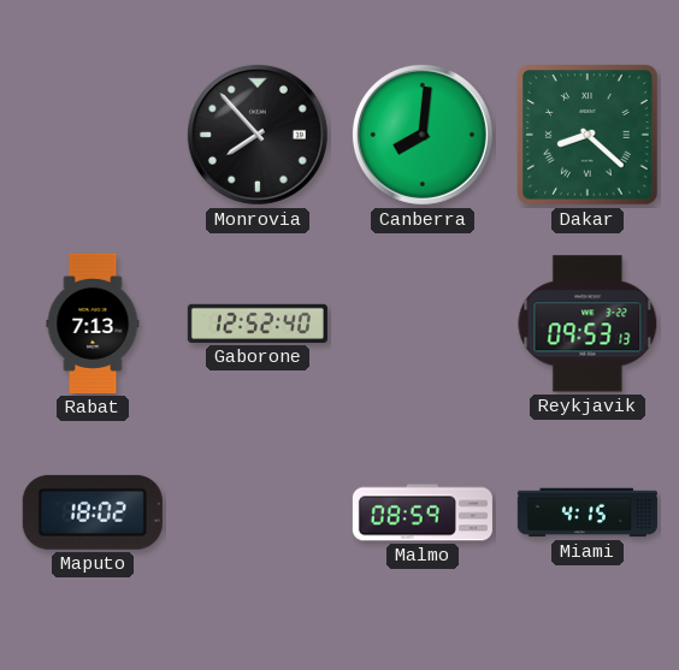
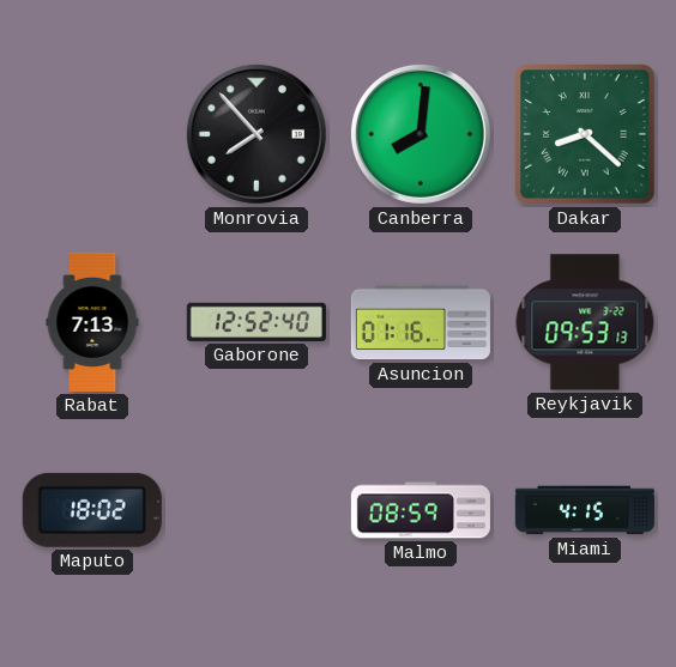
Asuncion: none -> 01:16 (421, 322)
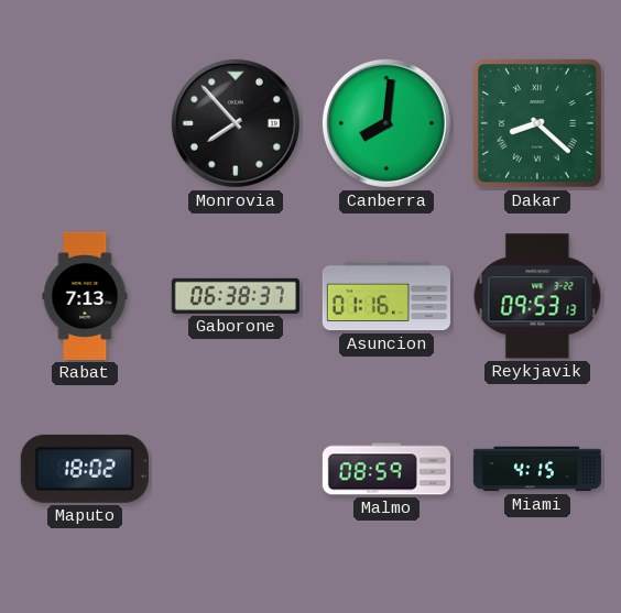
Gaborone: 12:52 -> 06:38 (236, 296)
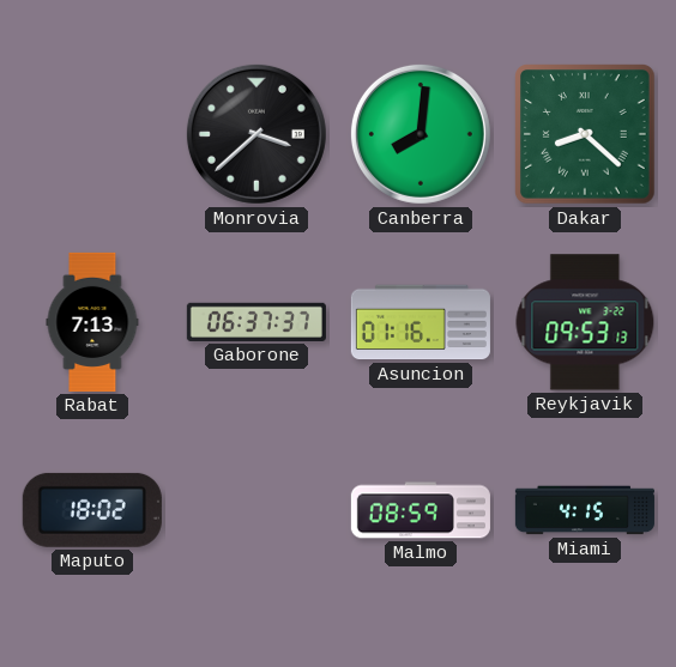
Monrovia: 7:53 -> 3:38 (256, 134)
Gaborone: 06:38 -> 06:37 (256, 322)
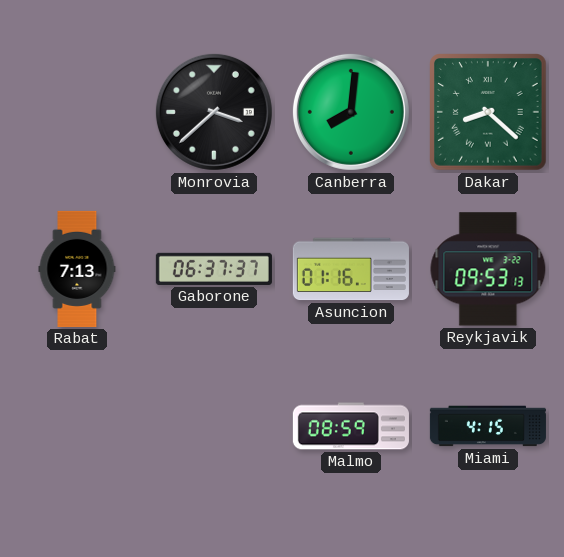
Maputo: 18:02 -> none (92, 510)
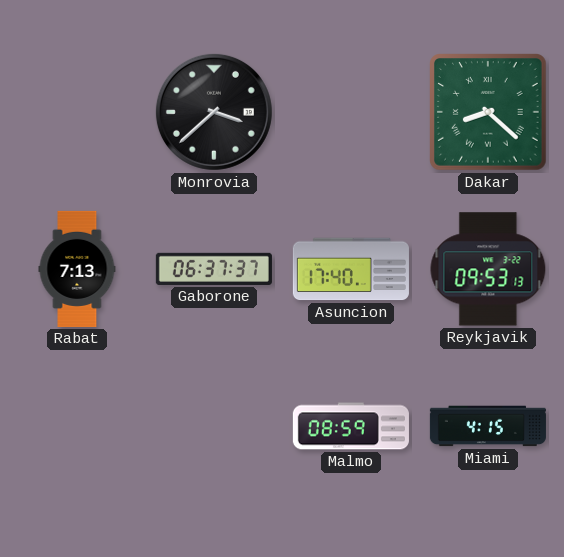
Canberra: 8:01 -> none (351, 112)
Asuncion: 01:16 -> 17:40 (351, 269)
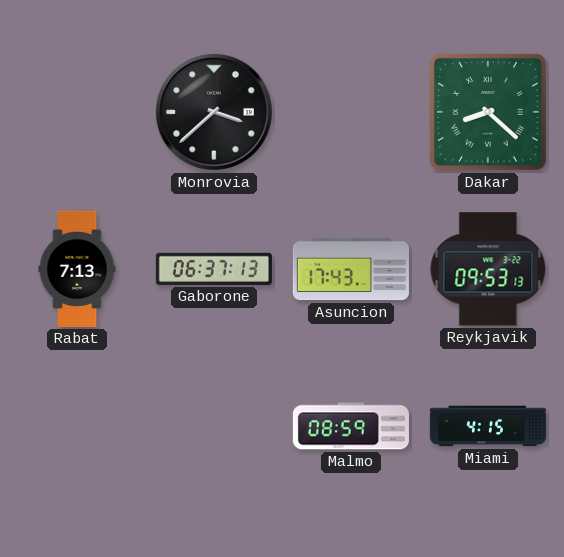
Gaborone: 06:37:37 -> 06:37:13 (214, 269)
Asuncion: 17:40 -> 17:43 (351, 269)
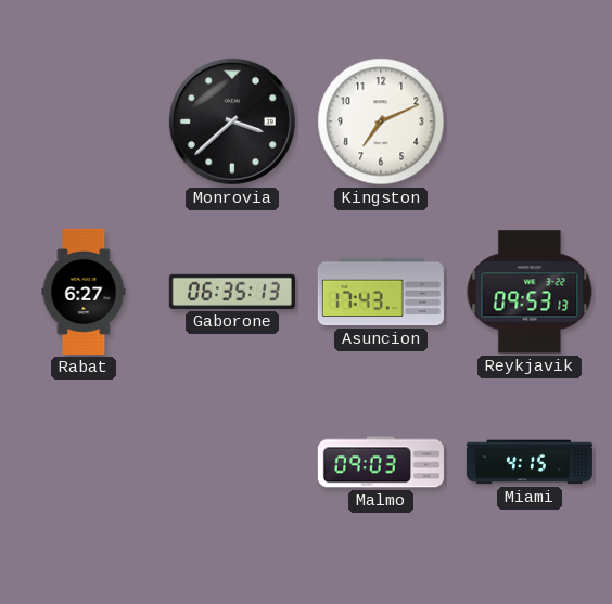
Kingston: none -> 7:11 (381, 121)
Dakar: 8:22 -> none (489, 113)
Rabat: 7:13 -> 6:27 (84, 292)
Gaborone: 06:37 -> 06:35 (232, 292)
Malmo: 08:59 -> 09:03 (381, 462)
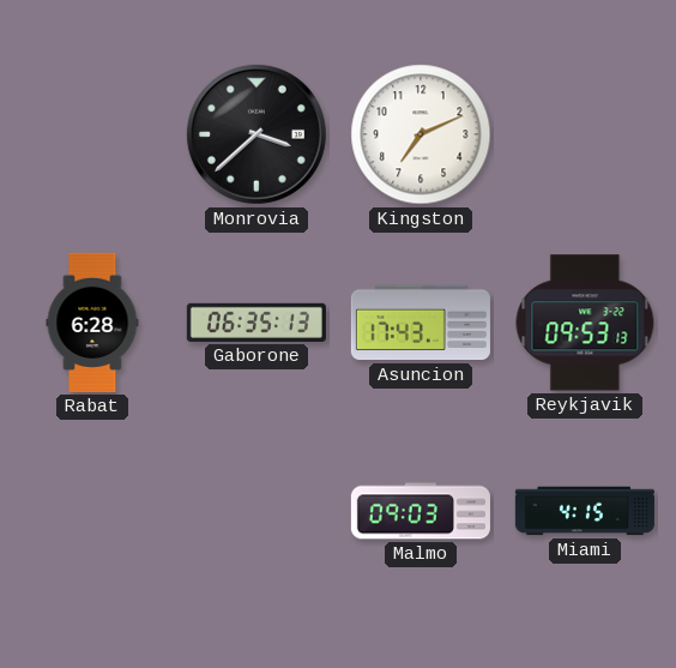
Rabat: 6:27 -> 6:28 (92, 323)
